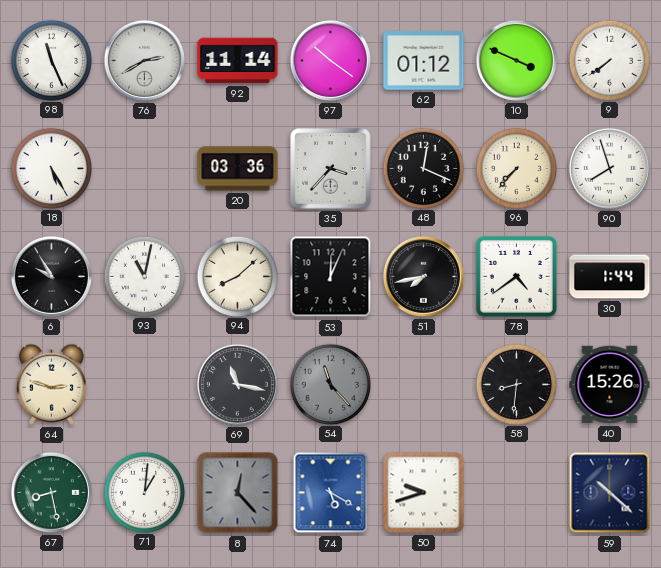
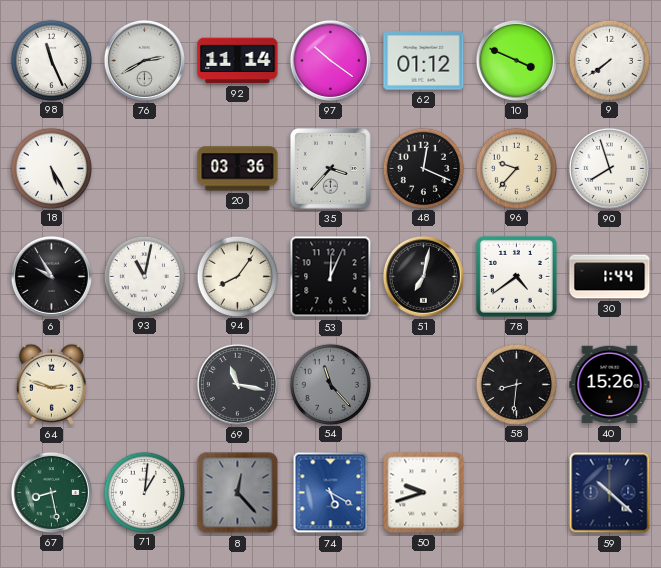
96: 7:37 -> 9:37 (516, 168)
94: 8:08 -> 8:06 (237, 276)
51: 7:43 -> 7:02 (423, 276)
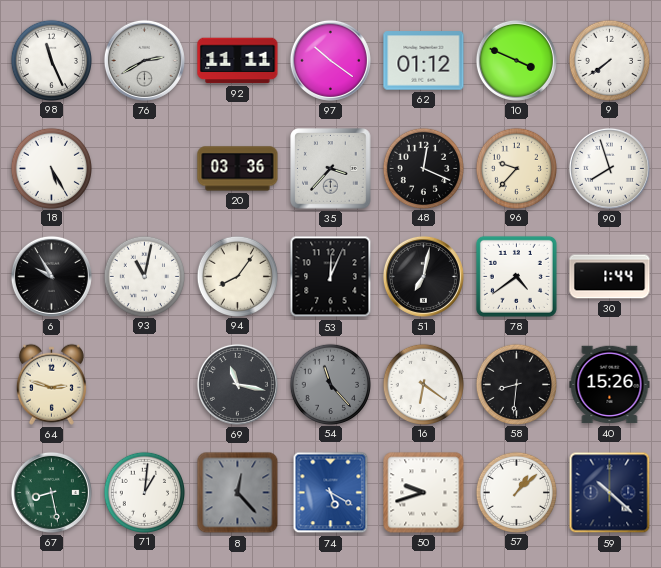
92: 11:14 -> 11:11 (238, 61)
16: none -> 6:21 (423, 384)
57: none -> 1:08 (516, 492)
